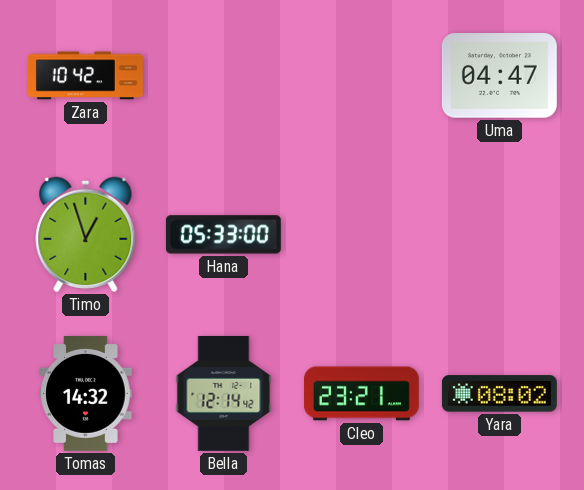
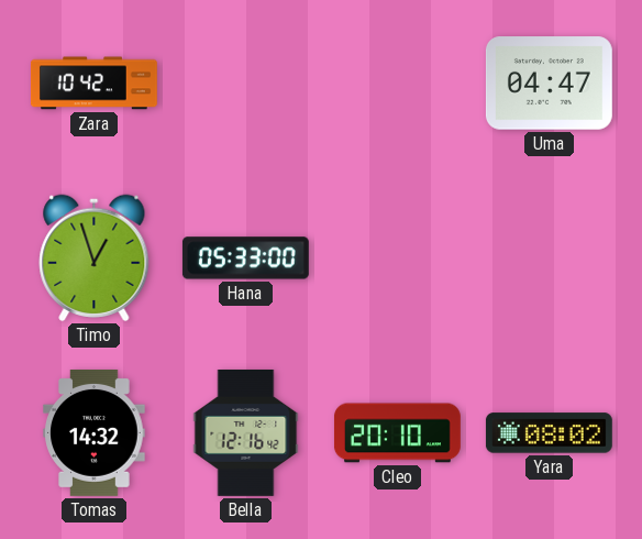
Bella: 12:14 -> 12:16 (246, 432)
Cleo: 23:21 -> 20:10 (397, 433)
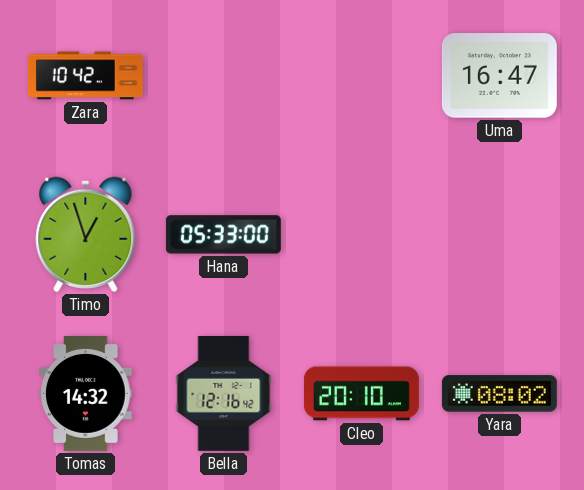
Uma: 04:47 -> 16:47 (499, 76)
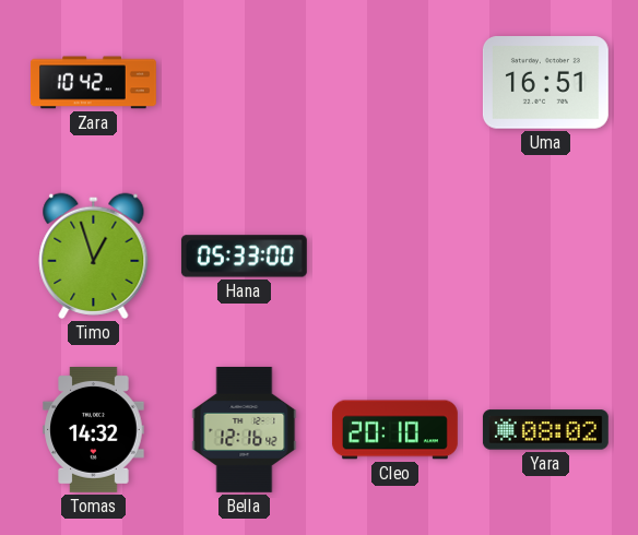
Uma: 16:47 -> 16:51 (545, 83)
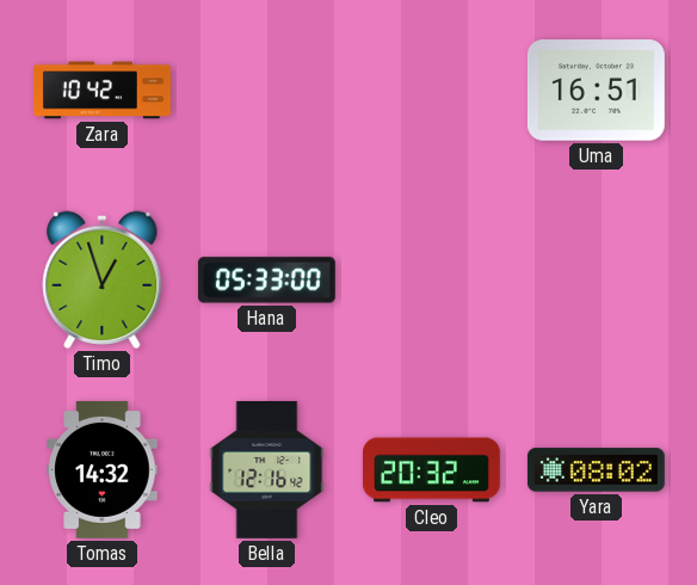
Cleo: 20:10 -> 20:32 (431, 470)
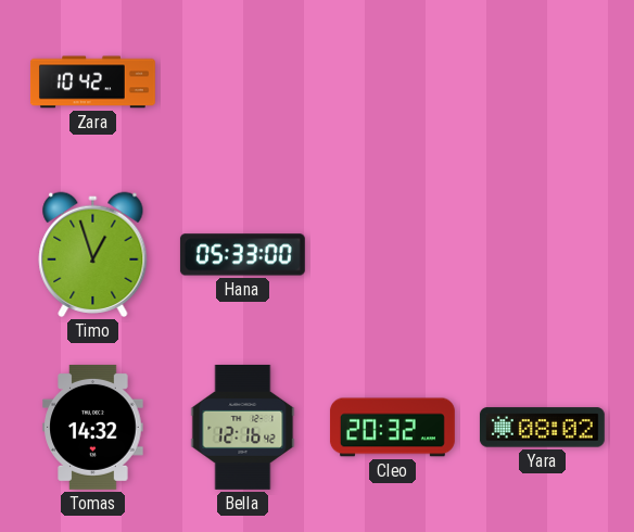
Uma: 16:51 -> none (596, 91)
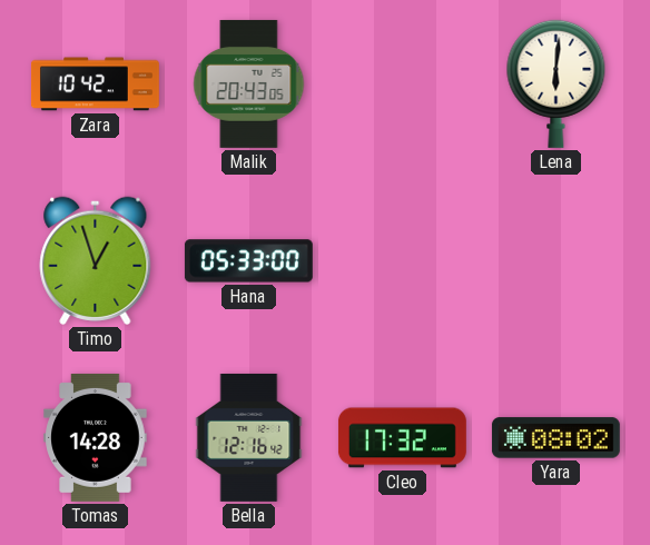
Malik: none -> 20:43 (249, 83)
Lena: none -> 6:01 (557, 83)
Tomas: 14:32 -> 14:28 (96, 437)
Cleo: 20:32 -> 17:32 (402, 438)
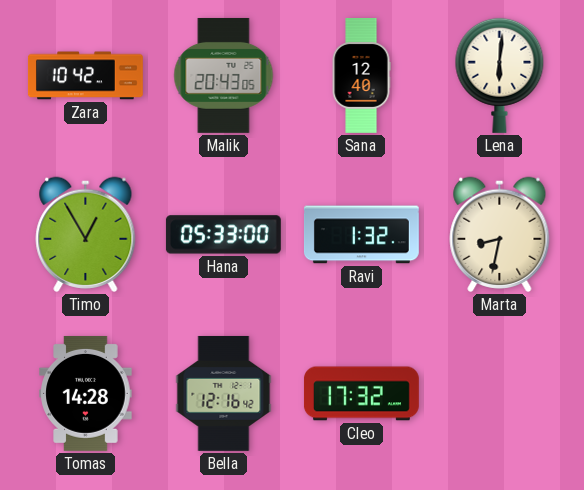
Sana: none -> 12:40 (361, 76)
Timo: 12:57 -> 12:55 (86, 234)
Ravi: none -> 1:32 (361, 235)
Marta: none -> 8:32 (500, 234)
Yara: 08:02 -> none (555, 438)
